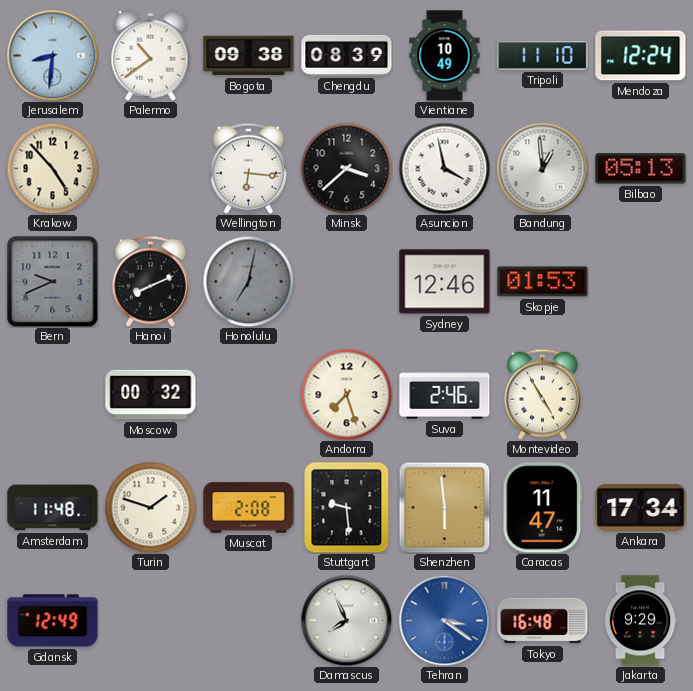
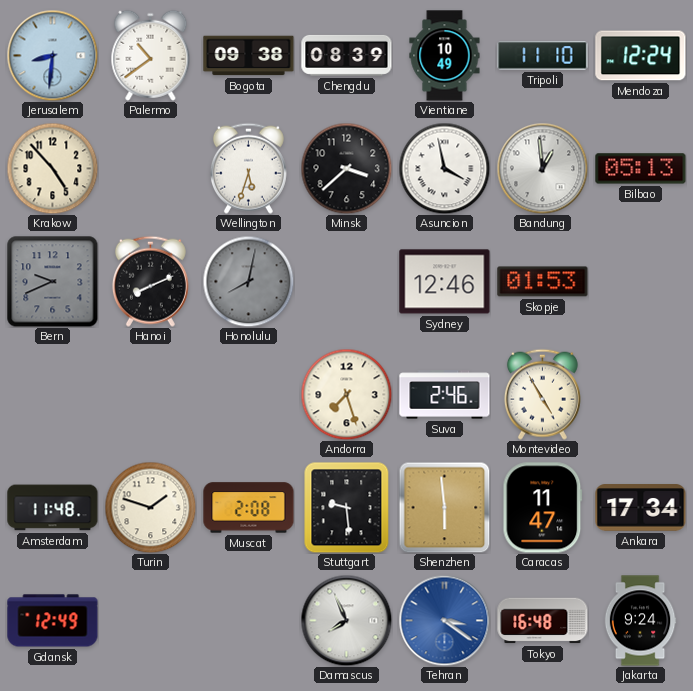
Wellington: 6:16 -> 5:33 (248, 168)
Honolulu: 7:02 -> 8:02 (248, 281)
Moscow: 00:32 -> none (151, 395)
Jakarta: 9:29 -> 9:24 (640, 621)
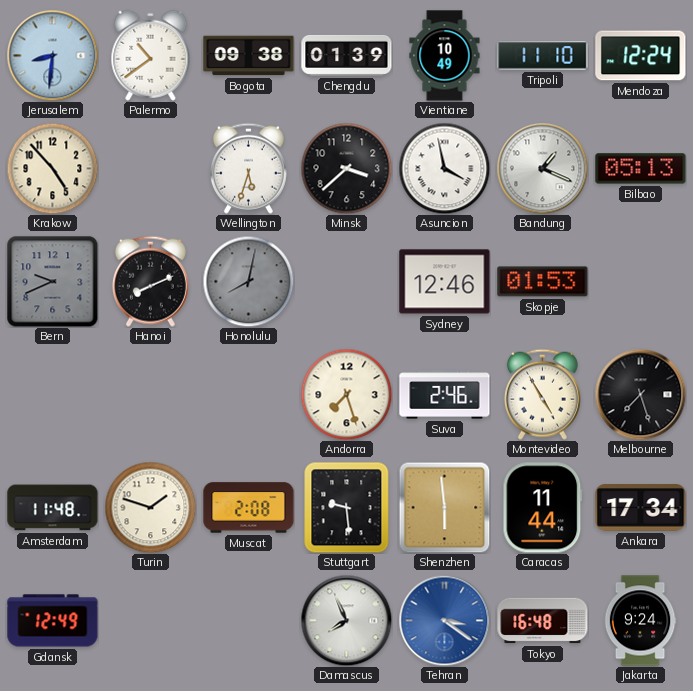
Chengdu: 08:39 -> 01:39 (347, 55)
Bandung: 12:59 -> 1:19 (542, 168)
Melbourne: none -> 7:27 (640, 394)
Caracas: 11:47 -> 11:44 (543, 508)
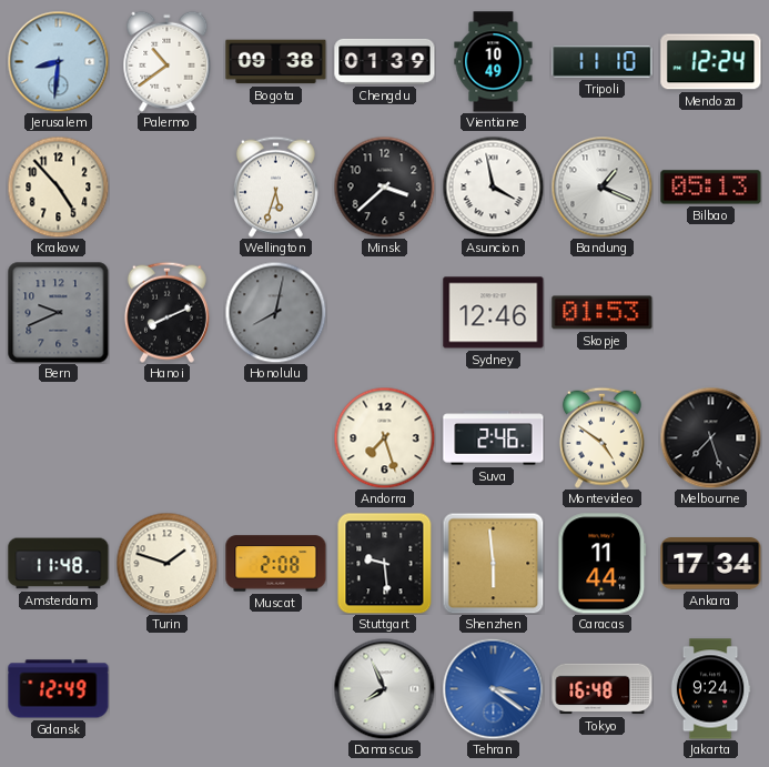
Montevideo: 4:55 -> 4:51 (601, 437)
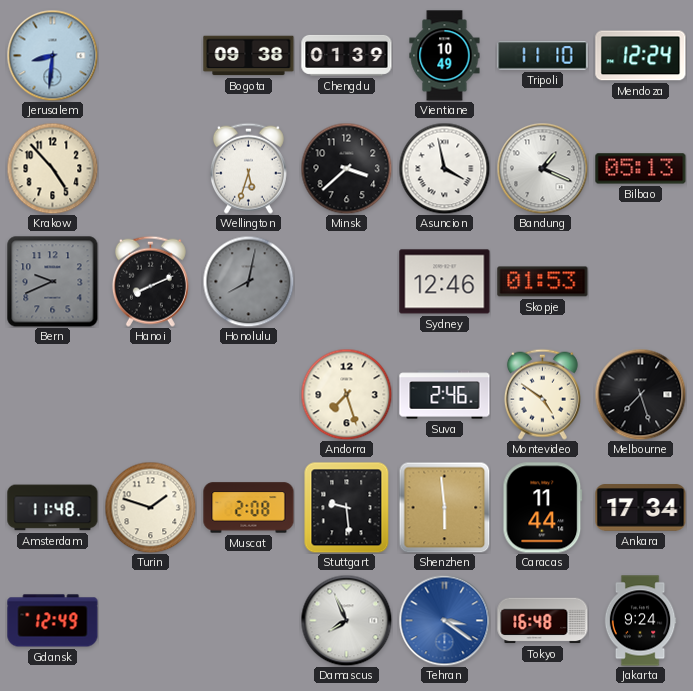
Palermo: 10:39 -> none (168, 61)
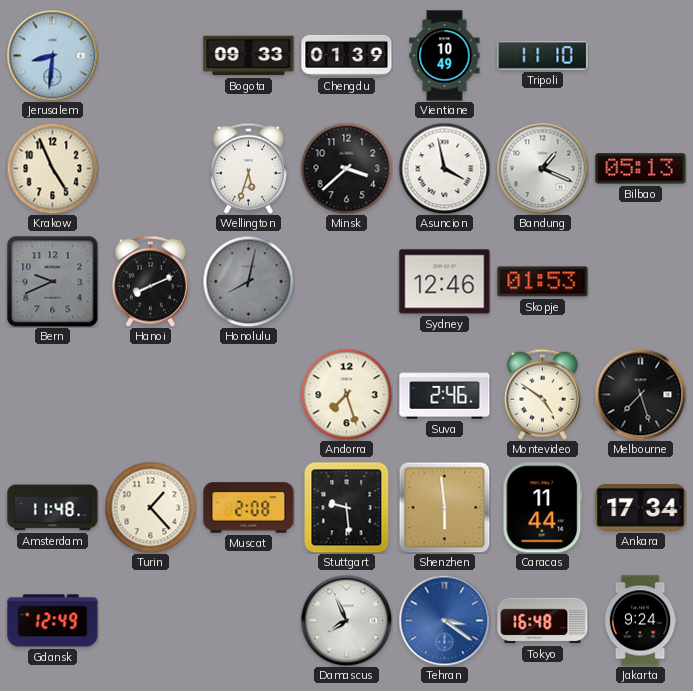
Bogota: 09:38 -> 09:33 (249, 56)
Mendoza: 12:24 -> none (641, 56)
Krakow: 4:53 -> 4:56 (52, 168)
Turin: 1:48 -> 1:23 (150, 507)
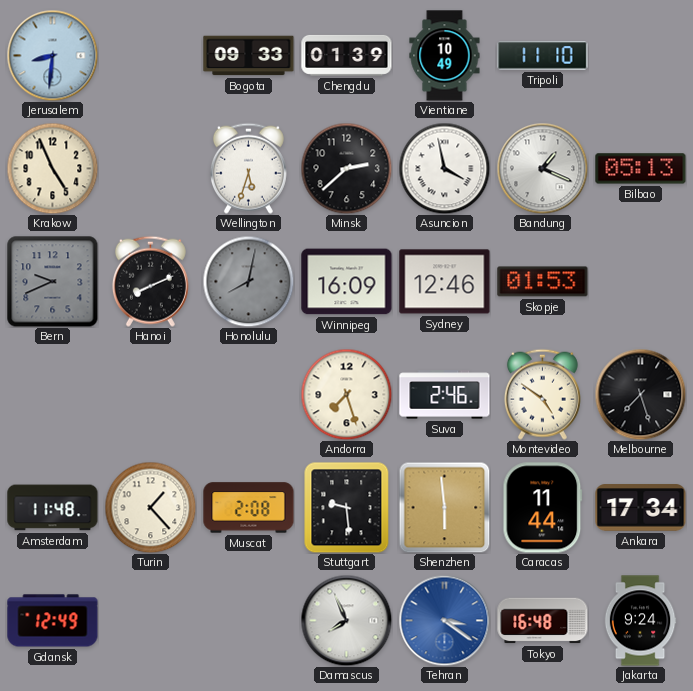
Minsk: 3:38 -> 2:38 (346, 168)
Winnipeg: none -> 16:09 (347, 282)
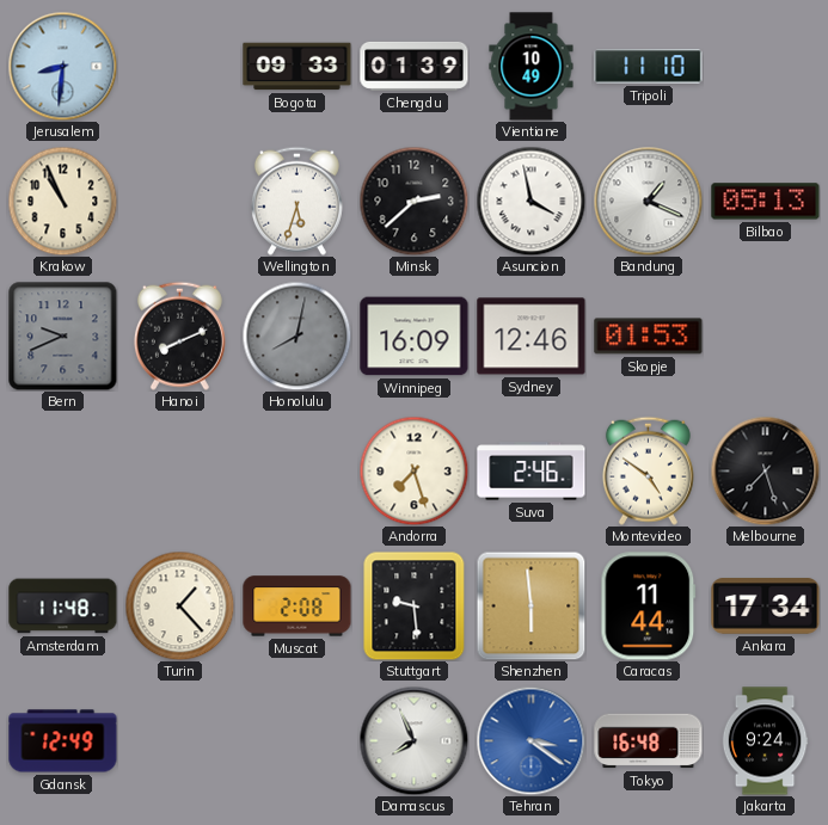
Krakow: 4:56 -> 10:56 (62, 201)
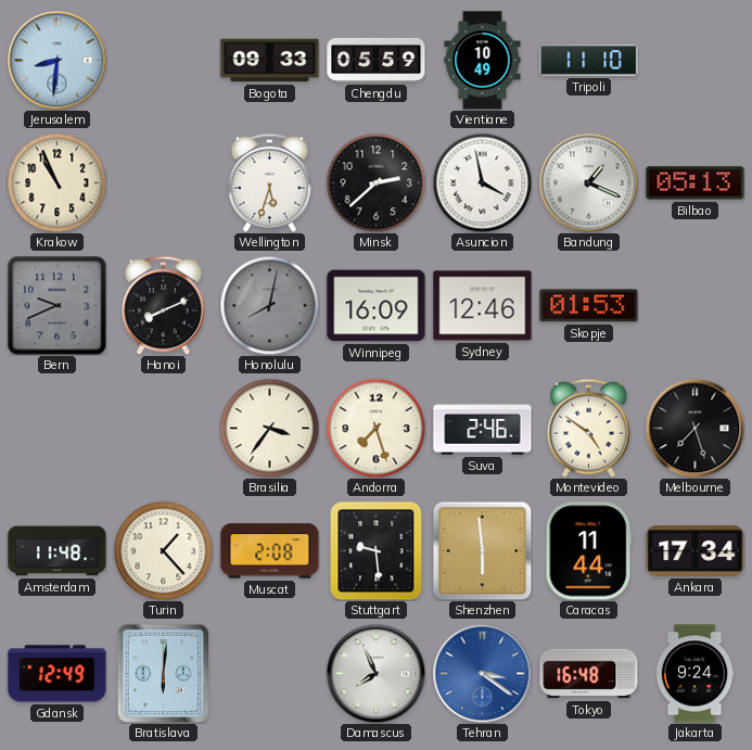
Chengdu: 01:39 -> 05:59 (377, 60)
Brasilia: none -> 3:36 (269, 428)
Bratislava: none -> 6:01 (163, 673)
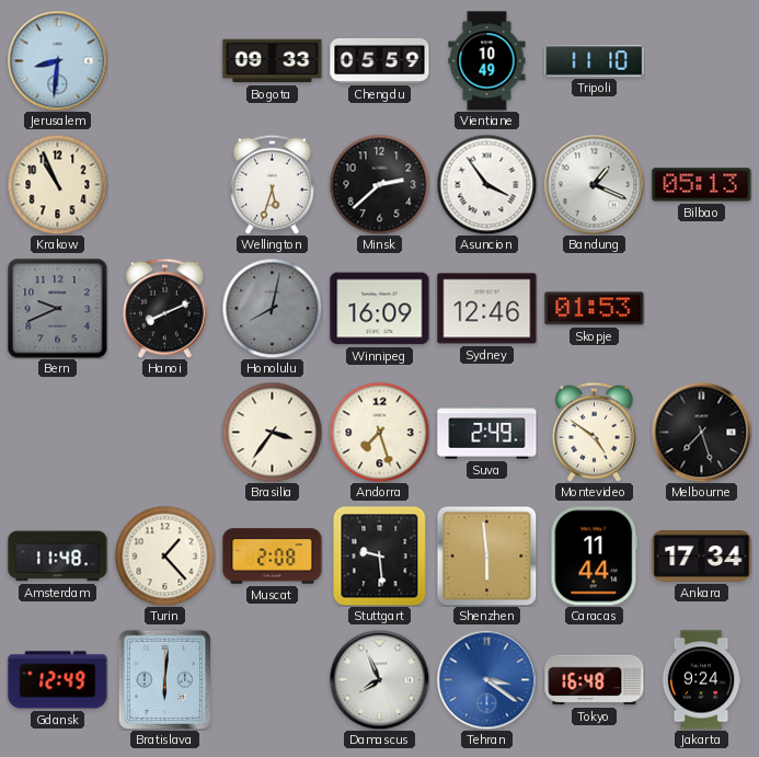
Asuncion: 3:58 -> 3:54 (486, 184)
Suva: 2:46 -> 2:49 (487, 433)
